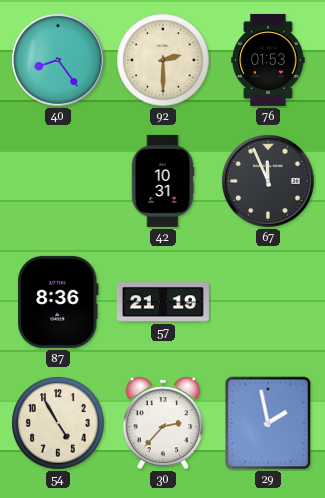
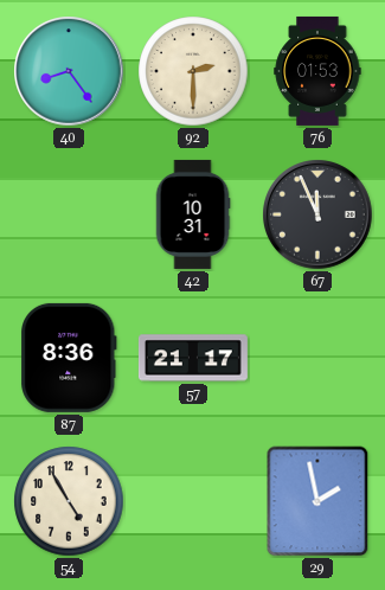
57: 21:19 -> 21:17 (193, 358)
30: 2:37 -> none (163, 423)
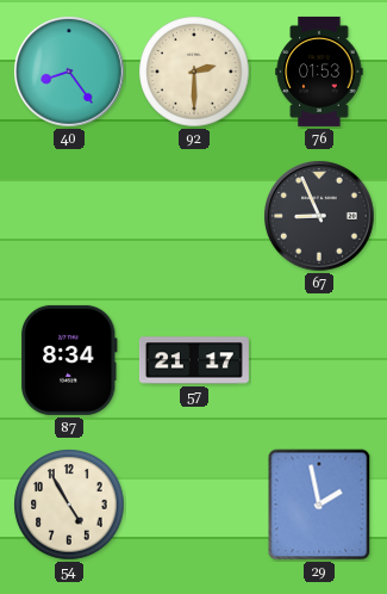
42: 10:31 -> none (193, 214)
67: 11:56 -> 8:56 (319, 216)
87: 8:36 -> 8:34 (69, 360)
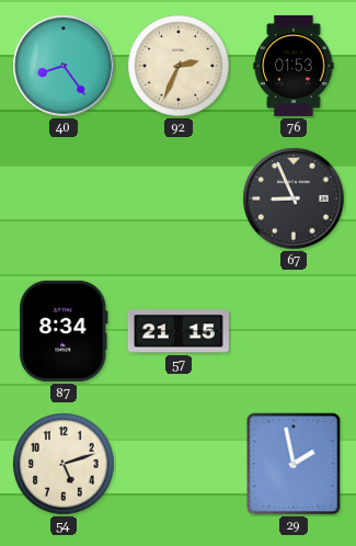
92: 2:30 -> 2:34 (179, 66)
57: 21:17 -> 21:15 (179, 331)
54: 4:55 -> 5:12 (64, 464)
